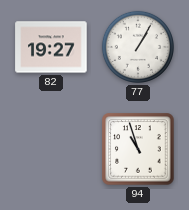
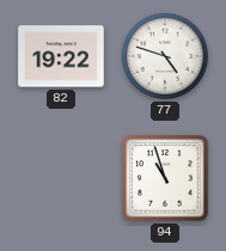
82: 19:27 -> 19:22 (61, 56)
77: 1:05 -> 4:48 (165, 56)
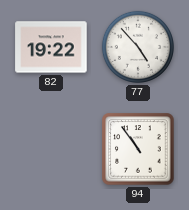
77: 4:48 -> 4:53 (138, 47)
94: 10:57 -> 10:54 (138, 149)
